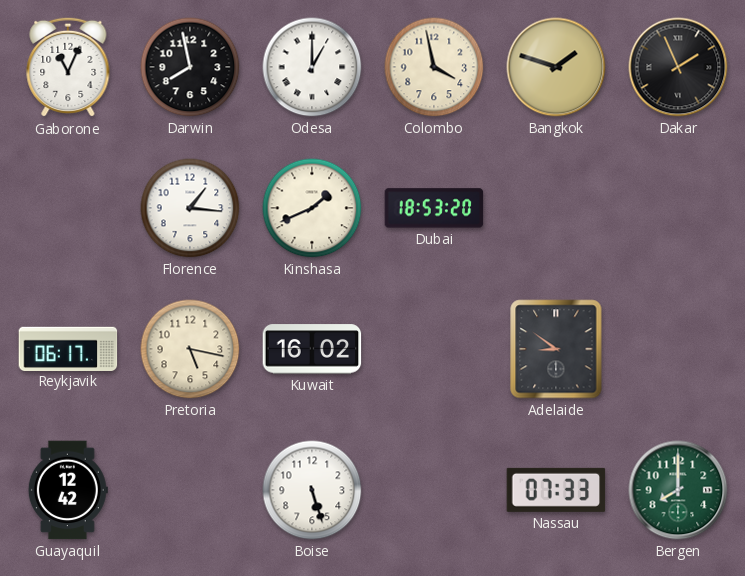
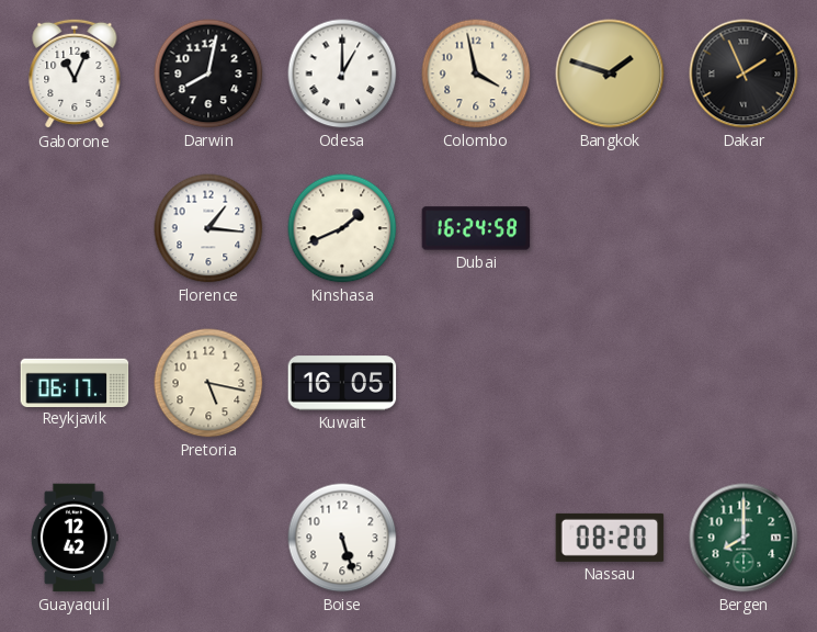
Darwin: 7:58 -> 8:02 (208, 74)
Dubai: 18:53 -> 16:24 (476, 228)
Kuwait: 16:02 -> 16:05 (342, 383)
Adelaide: 8:51 -> none (556, 349)
Nassau: 07:33 -> 08:20 (610, 538)
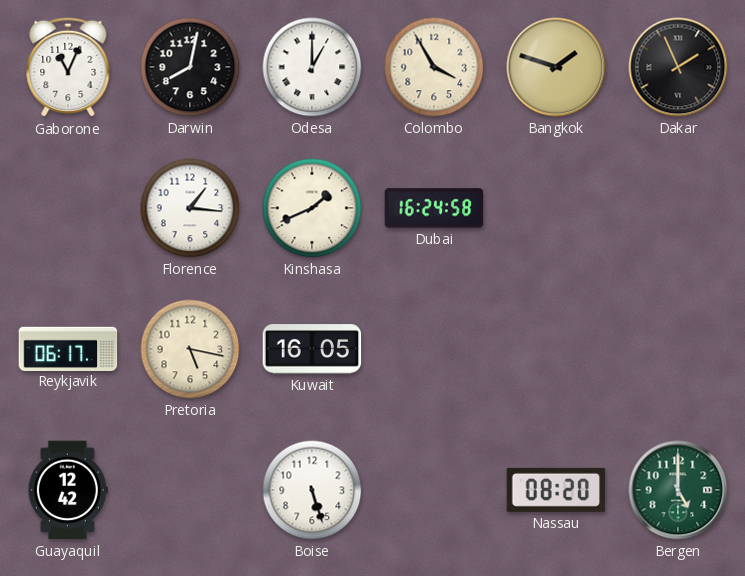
Colombo: 3:58 -> 3:55 (434, 67)
Bergen: 8:00 -> 5:00 (678, 490)
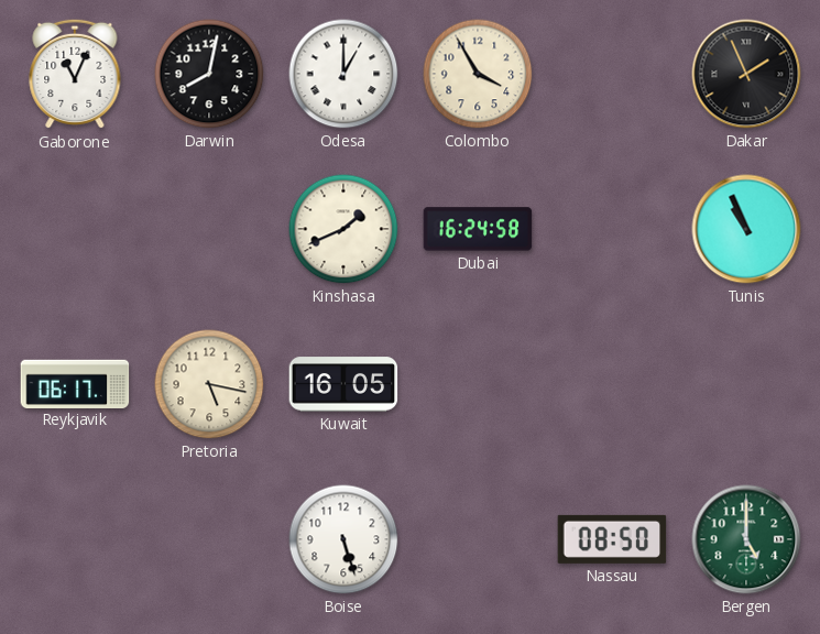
Bangkok: 1:48 -> none (556, 67)
Florence: 1:16 -> none (190, 208)
Tunis: none -> 10:56 (746, 229)
Guayaquil: 12:42 -> none (68, 490)
Nassau: 08:20 -> 08:50 (612, 539)
